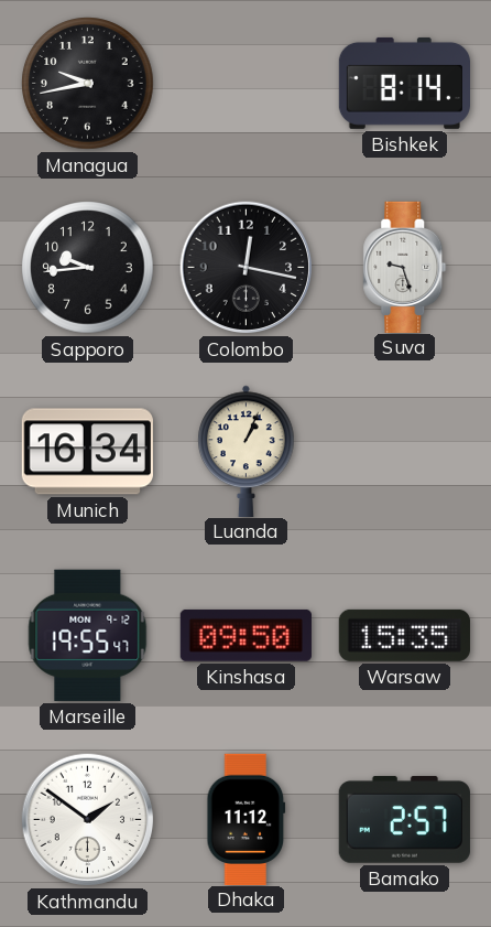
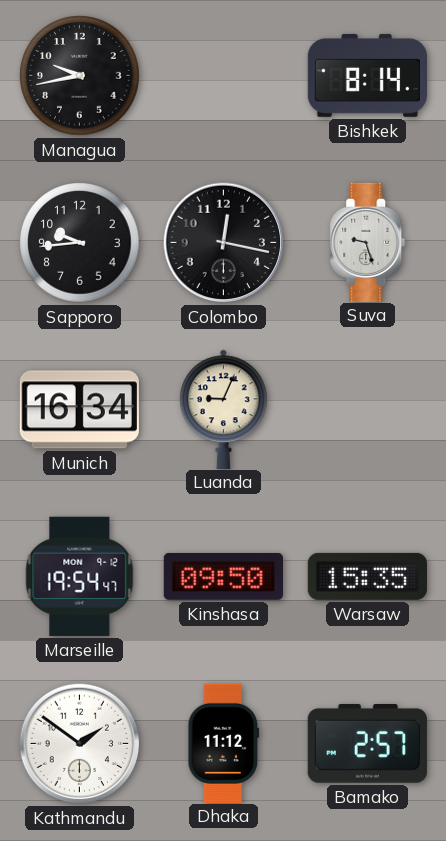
Luanda: 1:04 -> 9:04 (224, 409)
Marseille: 19:55 -> 19:54 (80, 576)
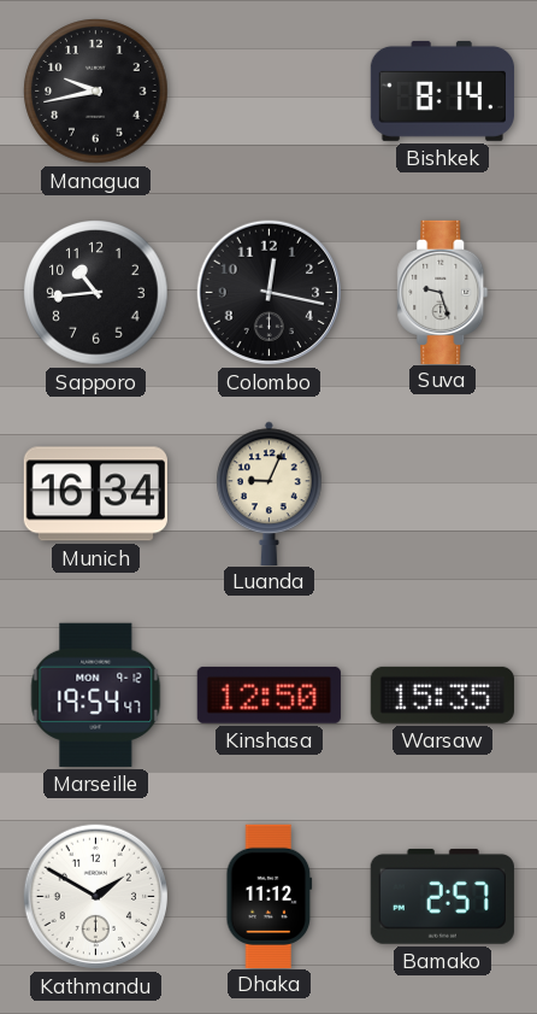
Sapporo: 9:44 -> 10:44 (96, 293)
Kinshasa: 09:50 -> 12:50 (268, 694)
Kathmandu: 1:51 -> 1:50 (96, 897)
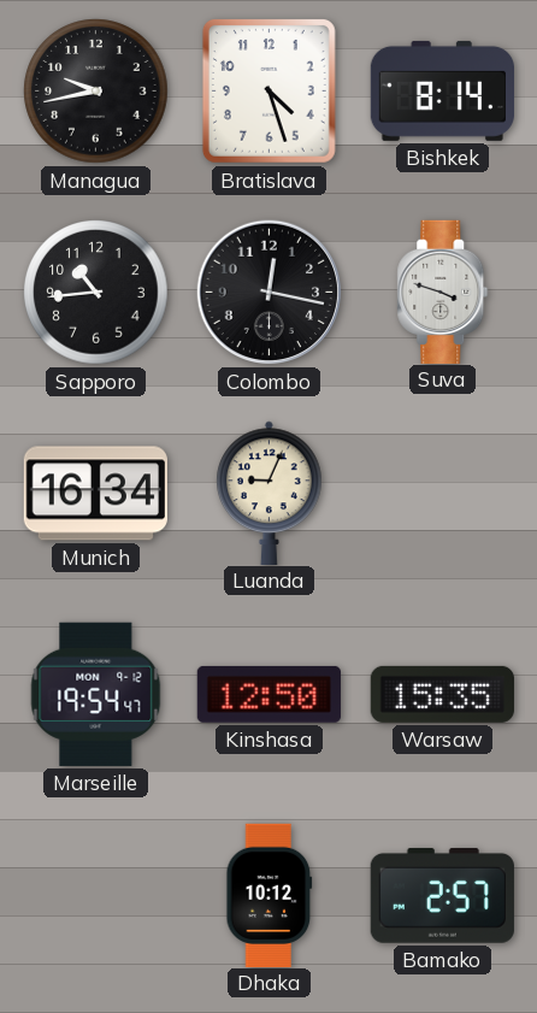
Bratislava: none -> 4:27 (268, 90)
Suva: 9:27 -> 3:48 (443, 291)
Kathmandu: 1:50 -> none (96, 897)
Dhaka: 11:12 -> 10:12 (270, 895)
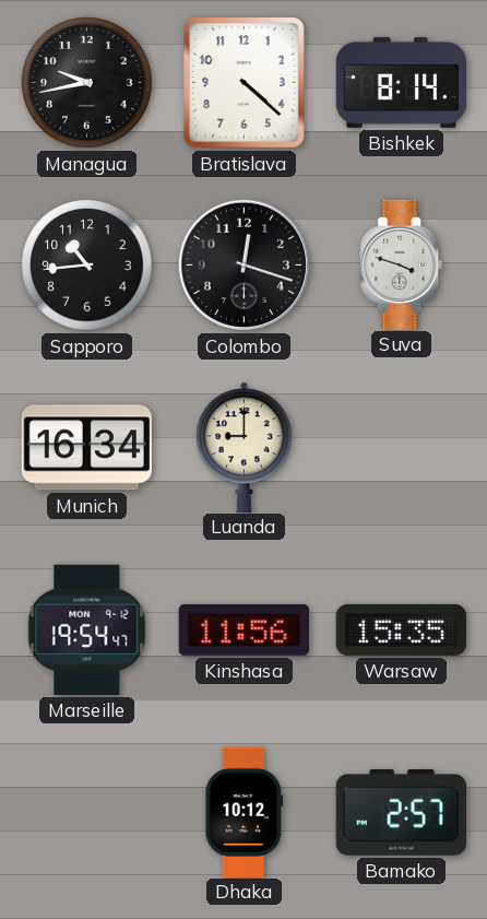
Bratislava: 4:27 -> 4:22 (243, 82)
Colombo: 12:17 -> 12:18 (245, 266)
Luanda: 9:04 -> 9:00 (245, 447)
Kinshasa: 12:50 -> 11:56 (243, 629)
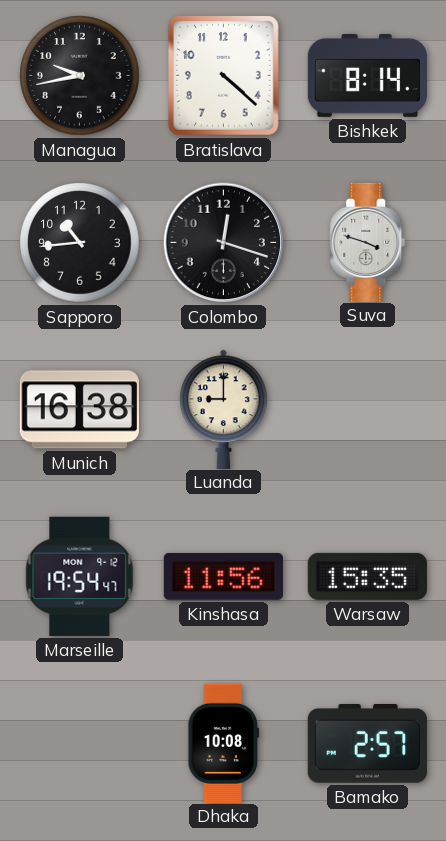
Munich: 16:34 -> 16:38 (79, 410)
Dhaka: 10:12 -> 10:08 (224, 743)
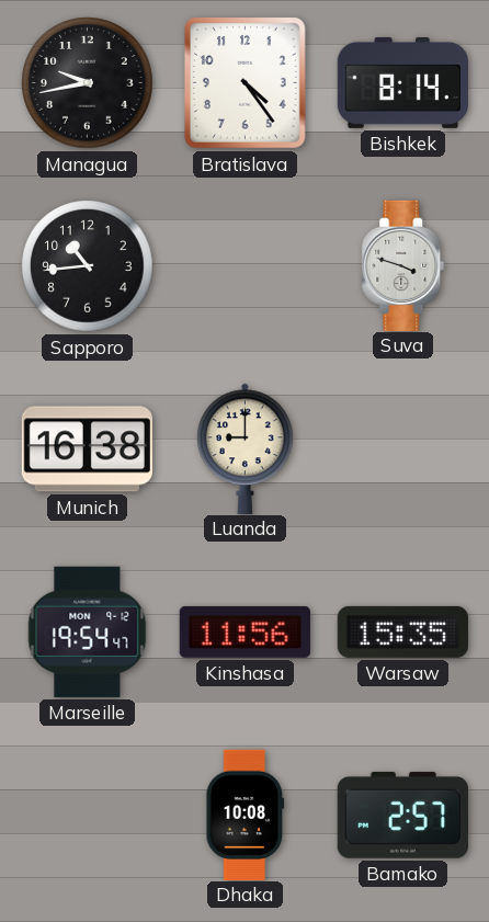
Bratislava: 4:22 -> 4:24 (244, 82)
Colombo: 12:18 -> none (224, 243)
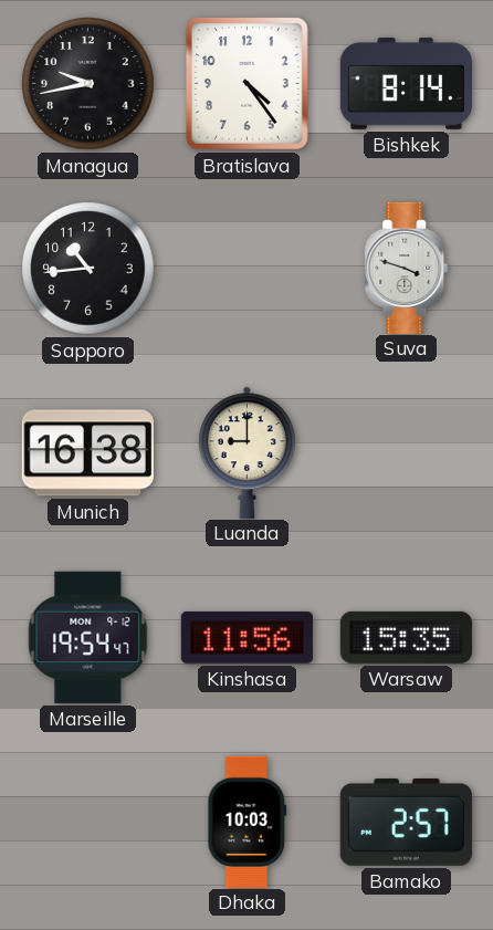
Dhaka: 10:08 -> 10:03 (248, 822)
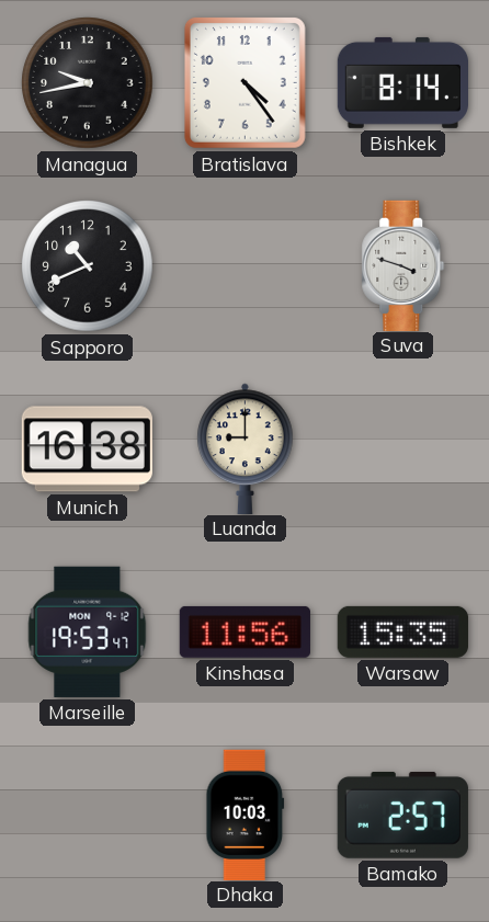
Sapporo: 10:44 -> 10:41 (88, 266)
Marseille: 19:54 -> 19:53 (88, 631)
